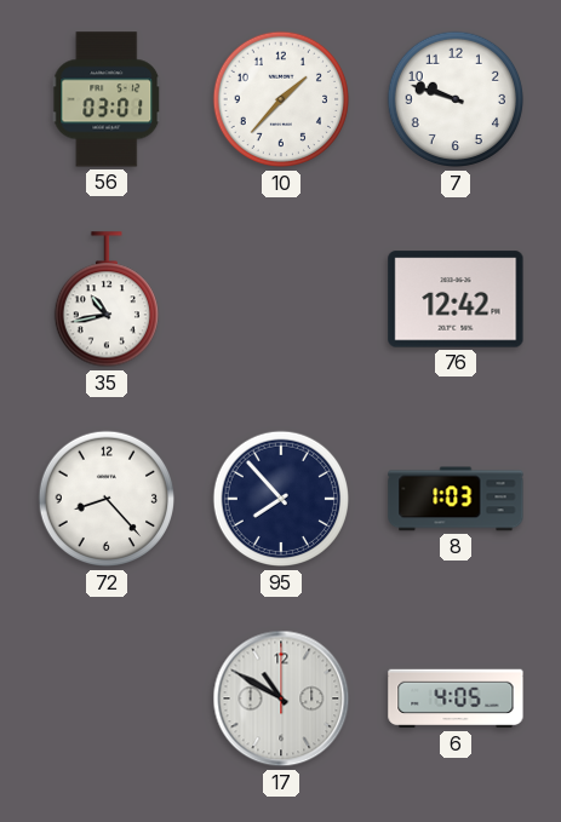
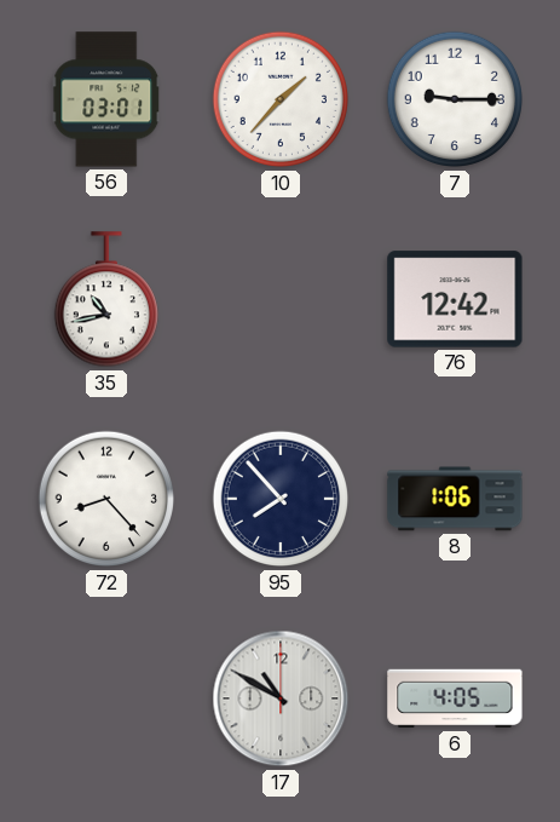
7: 9:48 -> 9:15 (455, 99)
8: 1:03 -> 1:06 (455, 499)
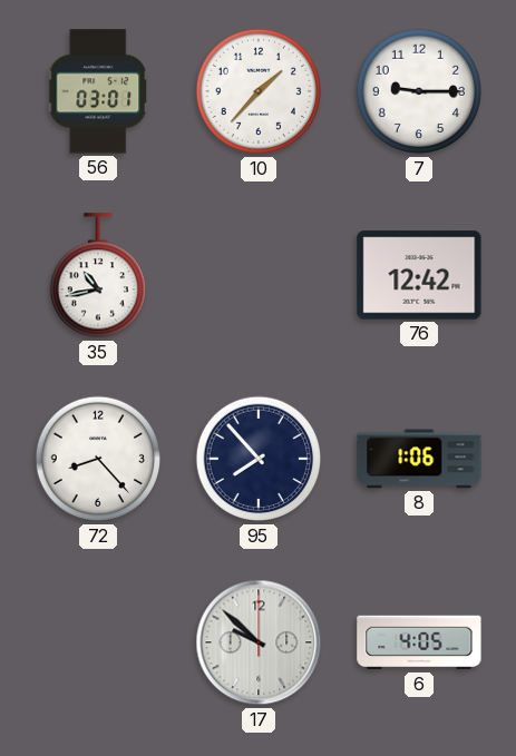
17: 10:50 -> 9:52 (259, 642)
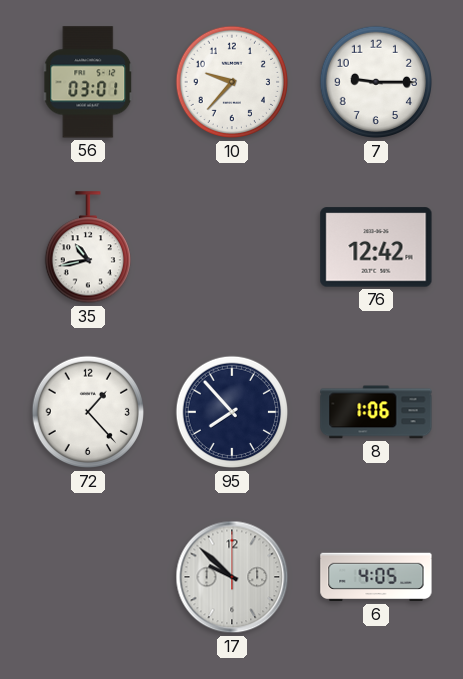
10: 1:37 -> 9:37 (232, 82)
72: 8:23 -> 1:23 (88, 412)
